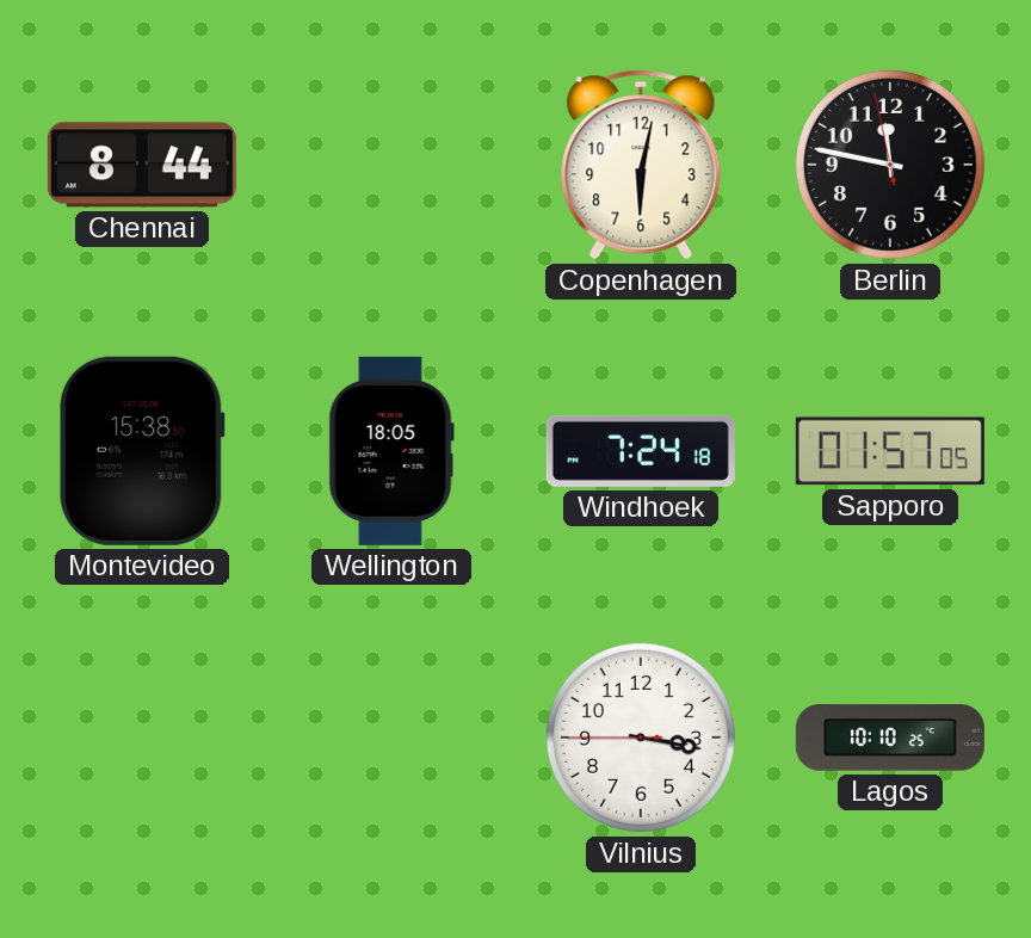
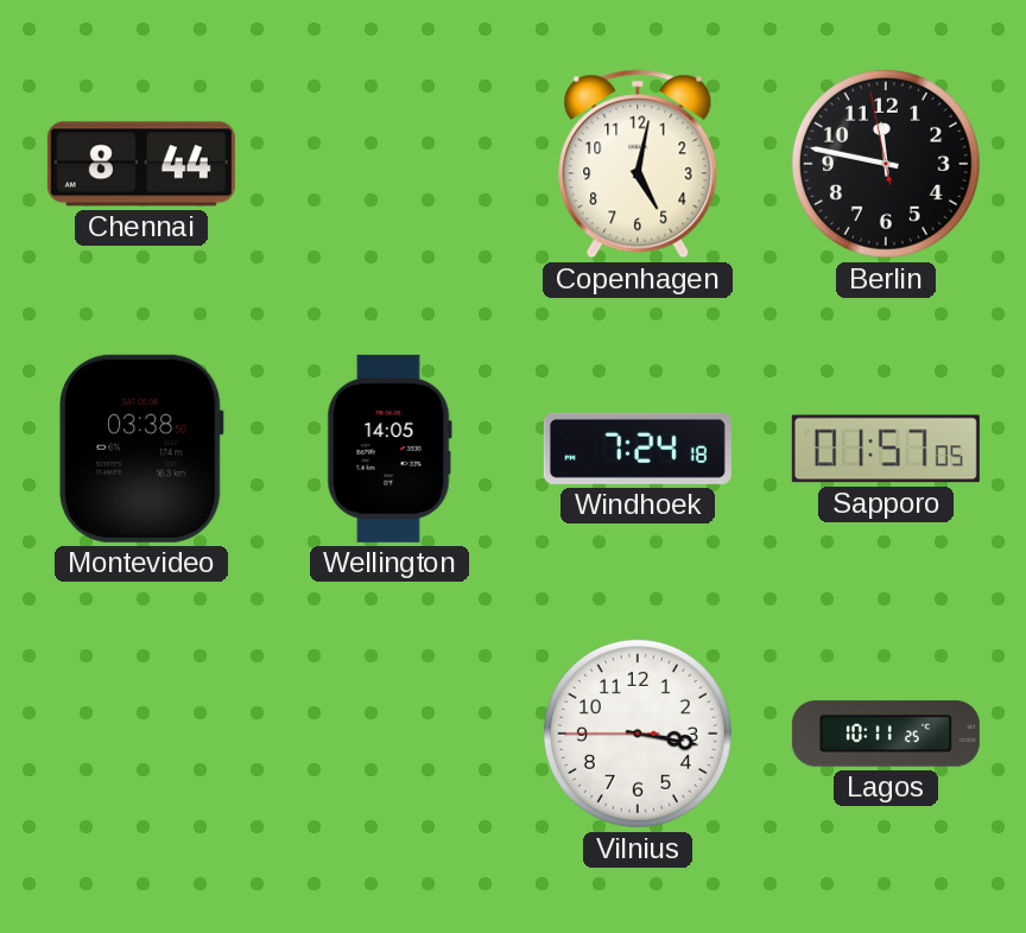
Copenhagen: 6:02 -> 5:02 (638, 164)
Montevideo: 15:38 -> 03:38 (141, 449)
Wellington: 18:05 -> 14:05 (389, 449)
Lagos: 10:10 -> 10:11 (886, 734)
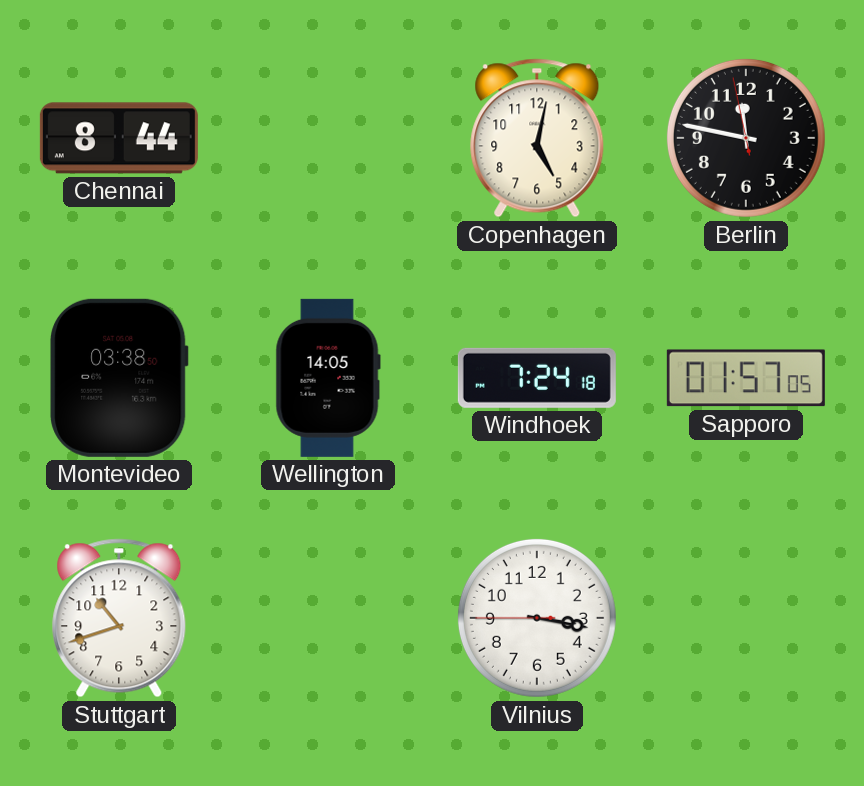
Stuttgart: none -> 10:42 (119, 618)
Lagos: 10:11 -> none (886, 734)
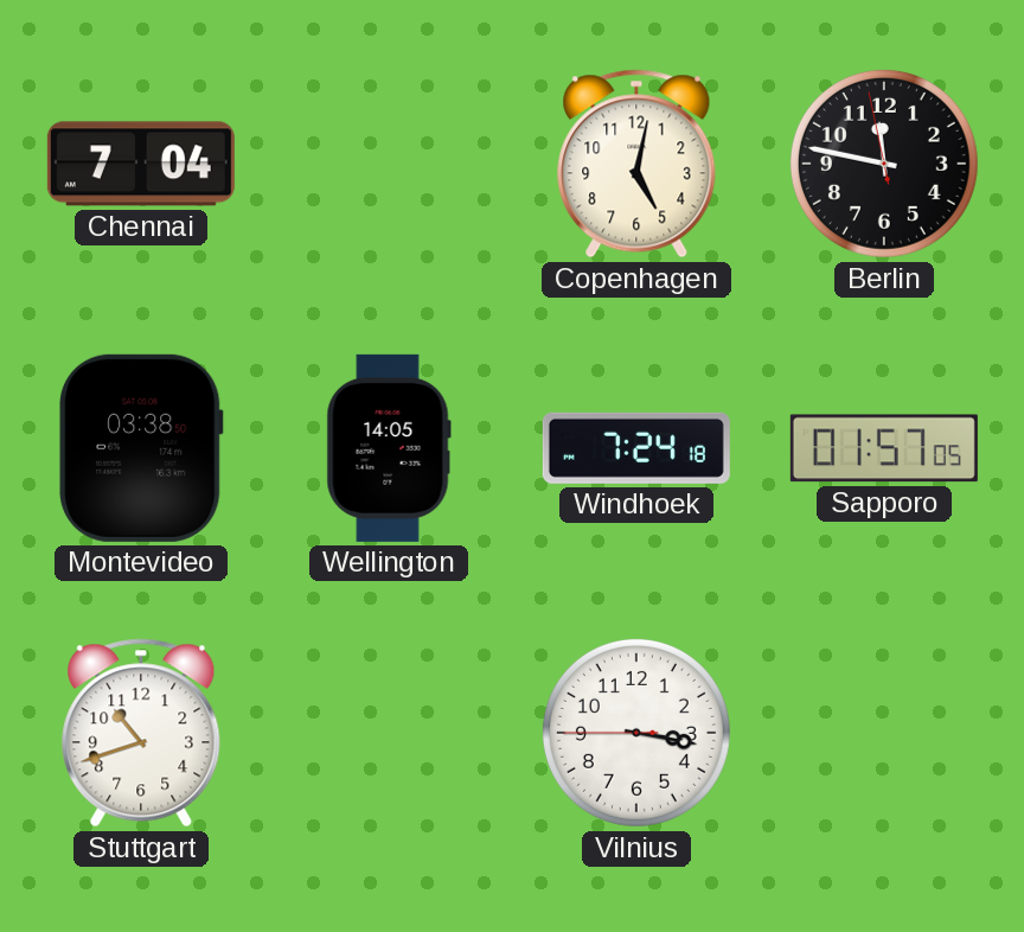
Chennai: 8:44 -> 7:04 (141, 164)
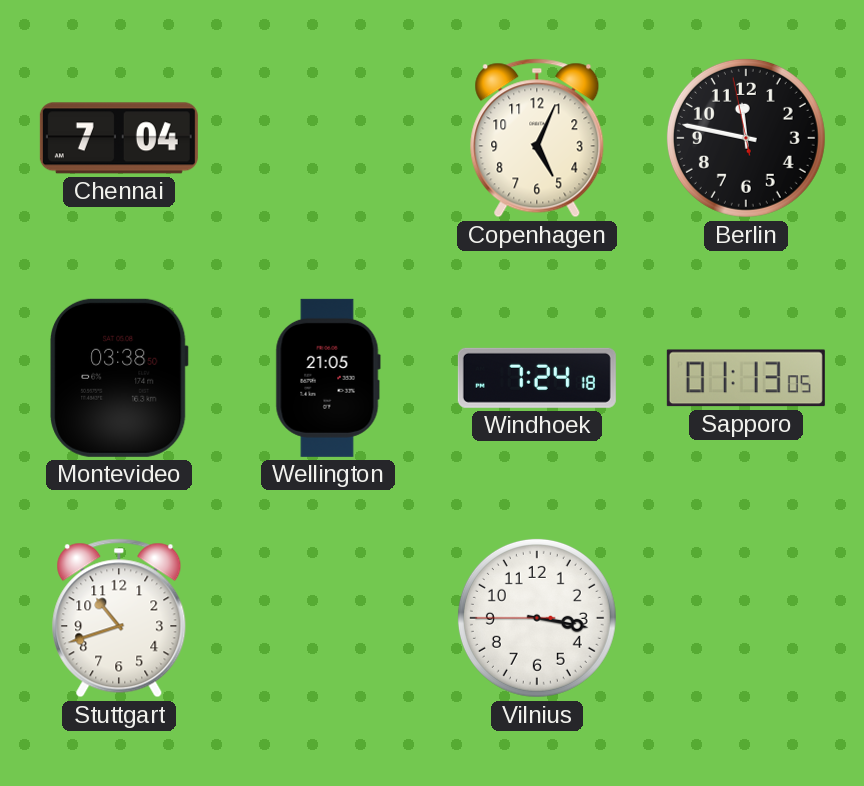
Copenhagen: 5:02 -> 5:04 (537, 138)
Wellington: 14:05 -> 21:05 (328, 378)
Sapporo: 01:57 -> 01:13 (746, 378)
